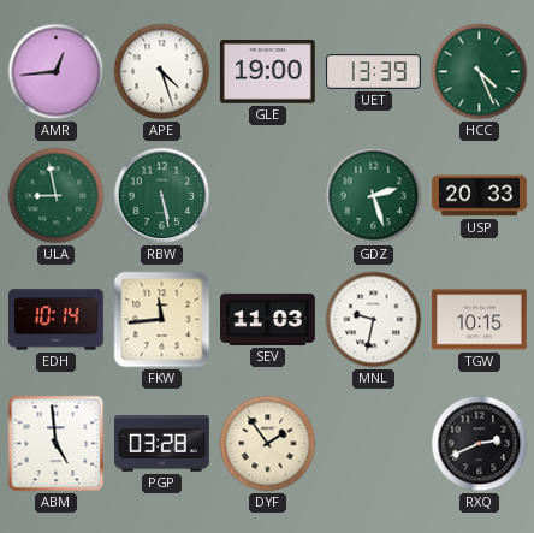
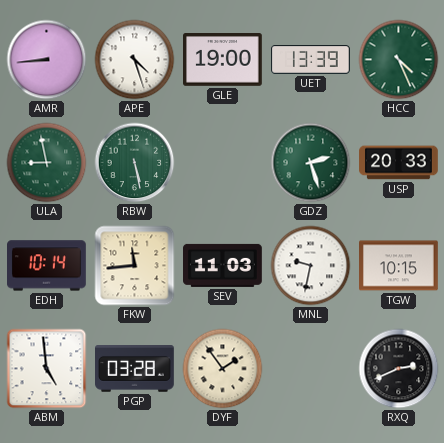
AMR: 12:44 -> 8:44 (47, 60)
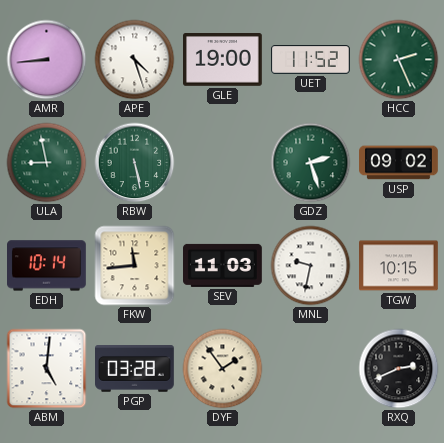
UET: 13:39 -> 11:52 (311, 60)
HCC: 4:26 -> 2:26 (399, 60)
USP: 20:33 -> 09:02 (399, 163)
ABM: 4:59 -> 5:01 (47, 369)
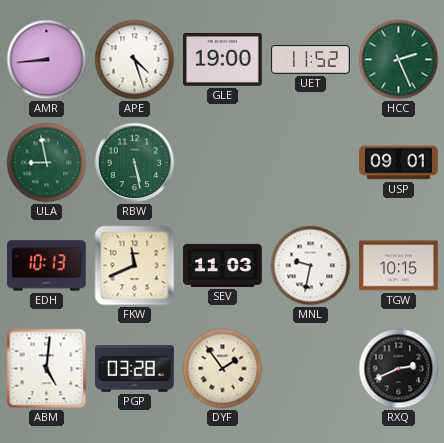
GDZ: 2:27 -> none (311, 163)
USP: 09:02 -> 09:01 (399, 163)
EDH: 10:14 -> 10:13 (47, 266)
FKW: 11:44 -> 11:41 (135, 266)
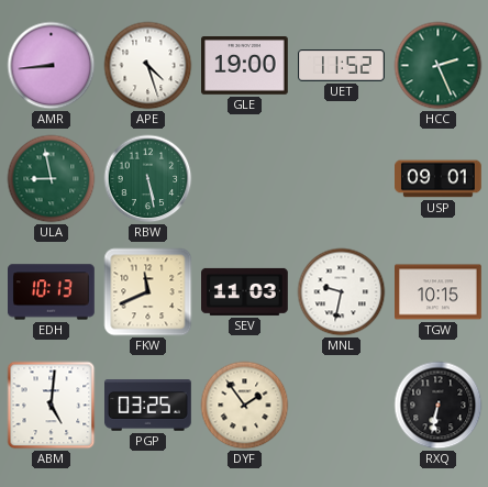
PGP: 03:28 -> 03:25 (148, 406)
RXQ: 2:41 -> 6:32 (439, 406)
